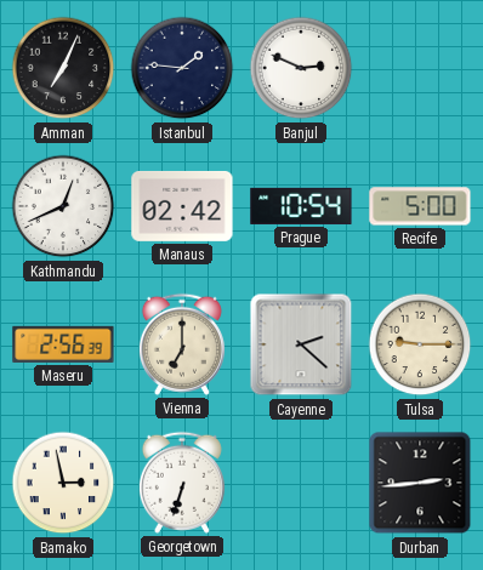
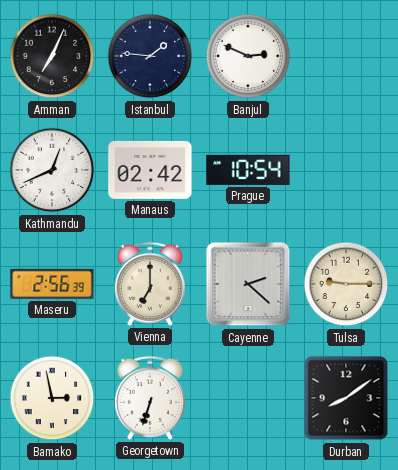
Recife: 5:00 -> none (420, 206)
Durban: 2:44 -> 8:09 (346, 398)
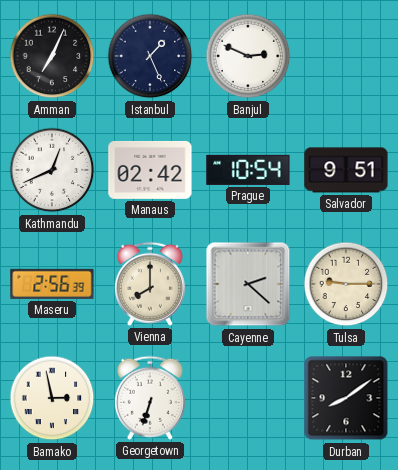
Istanbul: 1:46 -> 1:26 (150, 56)
Salvador: none -> 9:51 (346, 170)
Vienna: 7:00 -> 8:00 (150, 284)
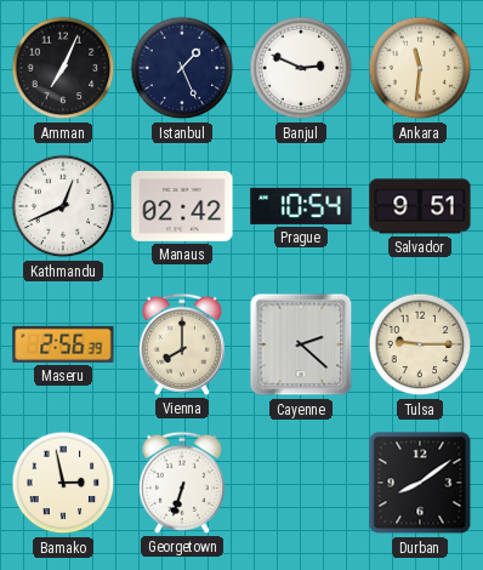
Ankara: none -> 11:31 (420, 68)
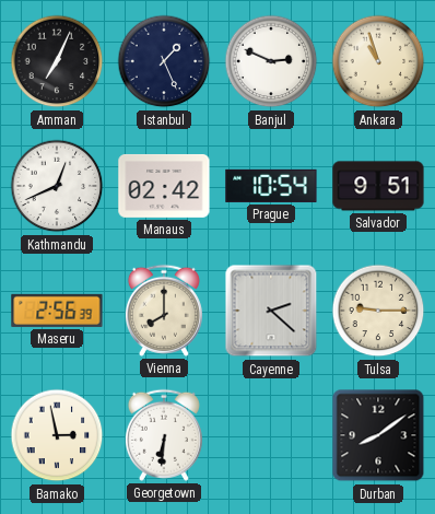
Ankara: 11:31 -> 10:57 (378, 61)
Georgetown: 6:33 -> 6:31 (164, 435)
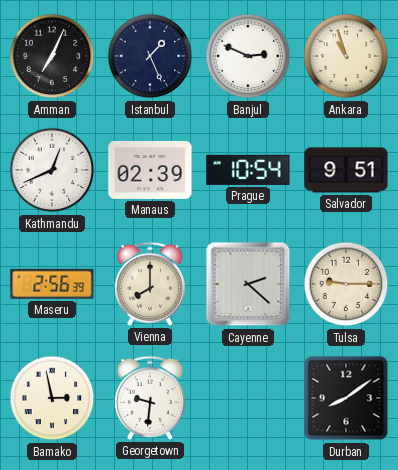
Manaus: 02:42 -> 02:39 (150, 170)
Georgetown: 6:31 -> 9:31 (150, 398)
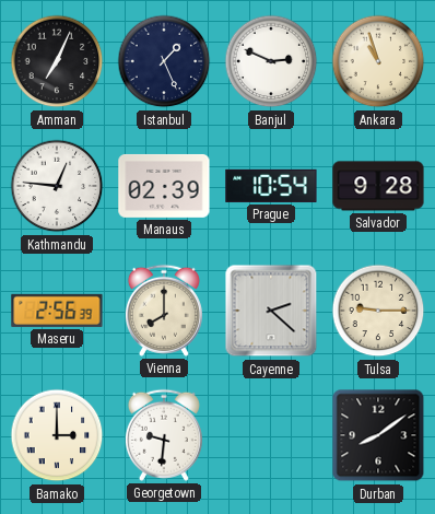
Kathmandu: 12:41 -> 12:46 (57, 186)
Salvador: 9:51 -> 9:28 (378, 186)
Bamako: 2:58 -> 3:00 (57, 435)
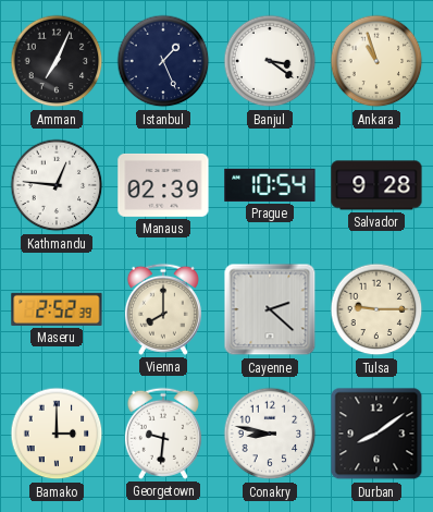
Banjul: 2:49 -> 3:21 (270, 61)
Maseru: 2:56 -> 2:52 (57, 309)
Conakry: none -> 8:47 (270, 434)
